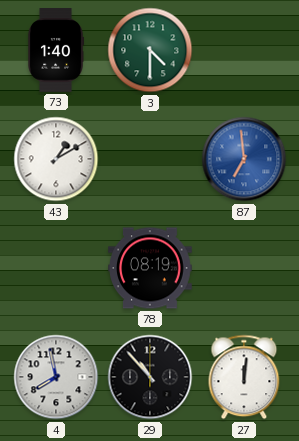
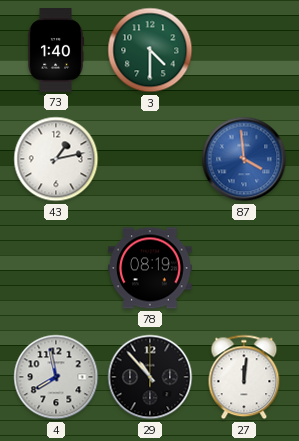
43: 1:10 -> 1:13 (56, 159)
87: 6:59 -> 3:59 (244, 159)
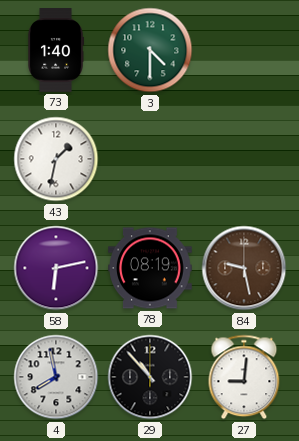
43: 1:13 -> 1:32 (56, 159)
87: 3:59 -> none (244, 159)
58: none -> 6:13 (56, 268)
84: none -> 9:28 (244, 268)
27: 12:01 -> 9:01 (244, 377)
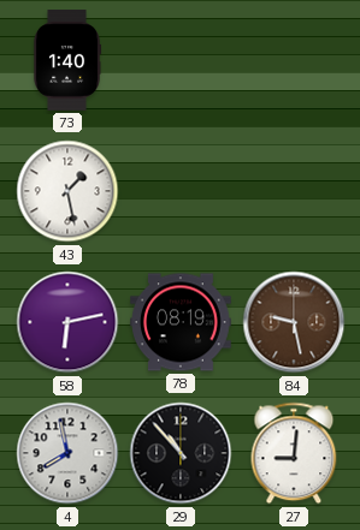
3: 4:30 -> none (150, 50)
43: 1:32 -> 1:28 (67, 191)
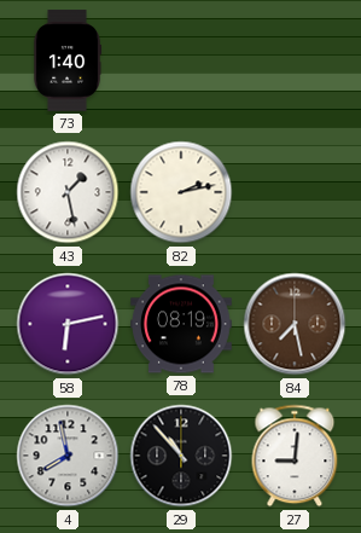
82: none -> 2:13 (181, 192)
84: 9:28 -> 7:28 (295, 324)
